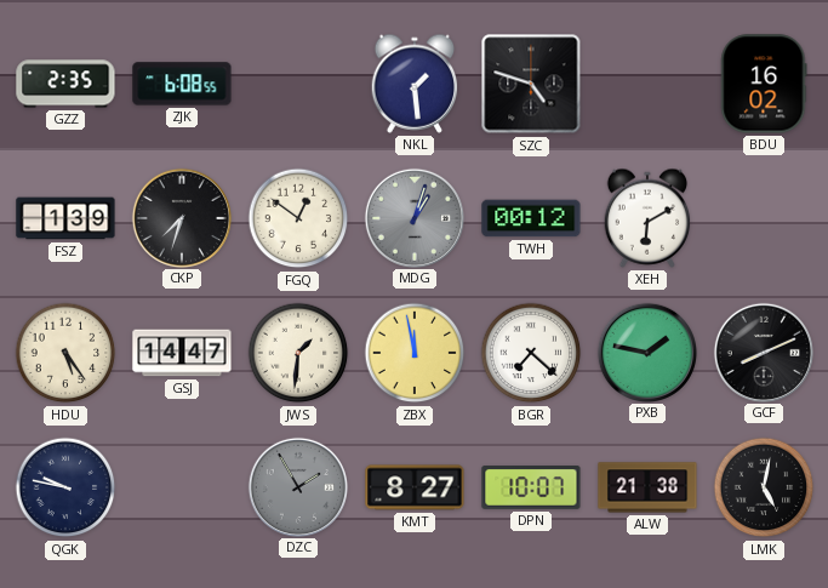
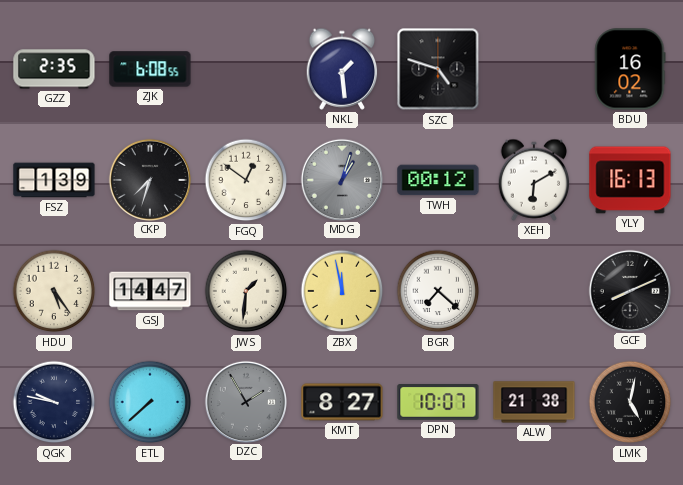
YLY: none -> 16:13 (630, 180)
PXB: 1:47 -> none (646, 352)
ETL: none -> 7:38 (150, 402)
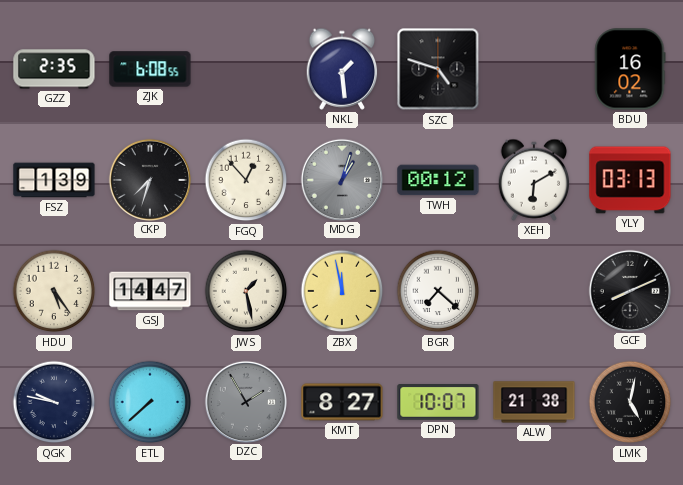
FGQ: 12:51 -> 12:53 (246, 180)
YLY: 16:13 -> 03:13 (630, 180)
JWS: 1:31 -> 1:28 (246, 291)
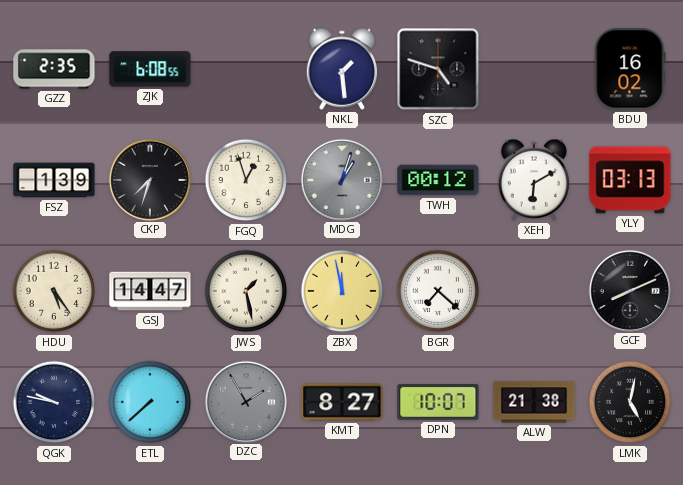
FGQ: 12:53 -> 12:57 (246, 180)
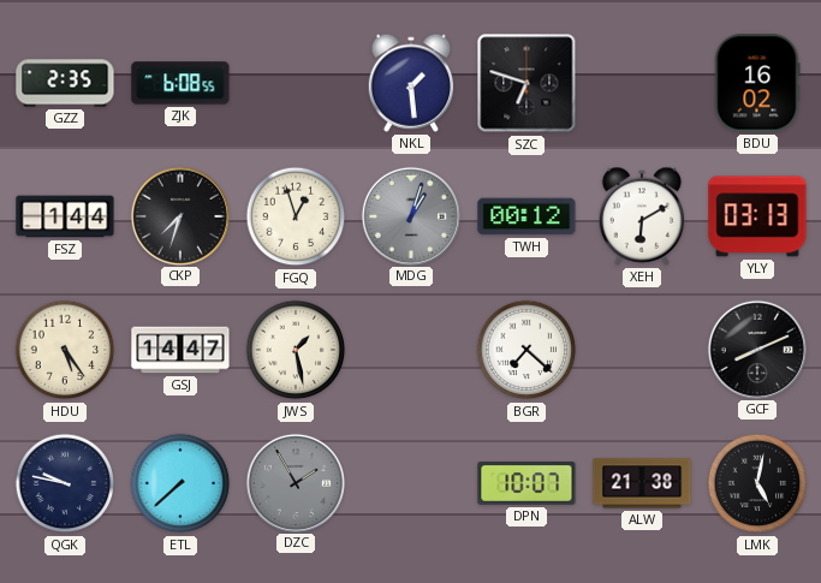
SZC: 4:48 -> 6:48 (526, 83)
FSZ: 1:39 -> 1:44 (65, 216)
ZBX: 11:58 -> none (342, 291)
KMT: 8:27 -> none (342, 402)
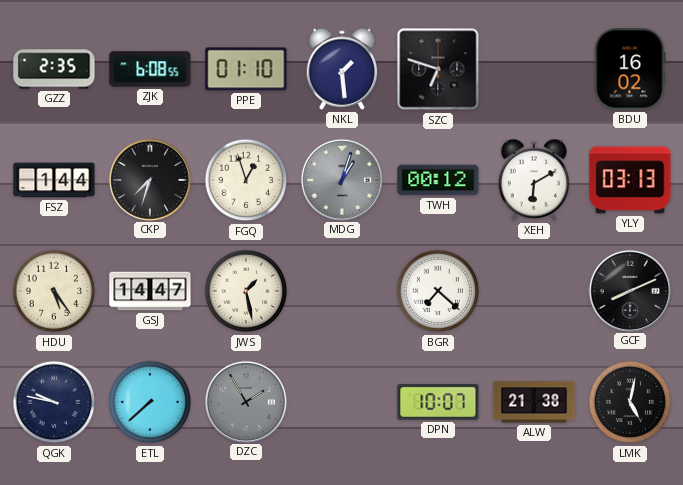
PPE: none -> 01:10 (246, 69)
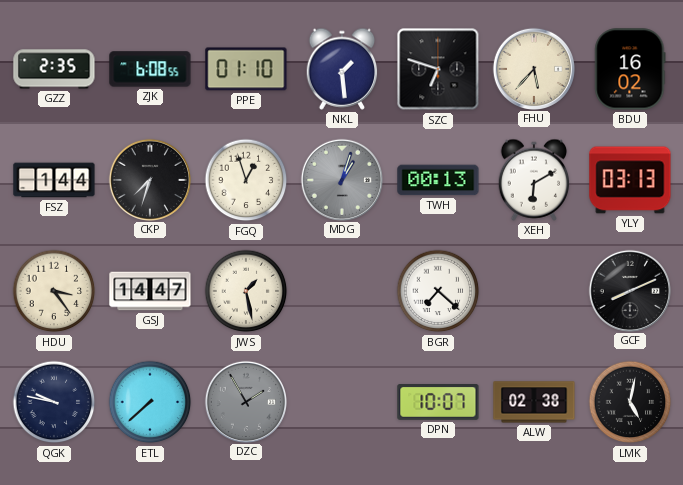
FHU: none -> 5:37 (533, 68)
TWH: 00:12 -> 00:13 (438, 180)
HDU: 5:24 -> 3:24 (54, 291)
ALW: 21:38 -> 02:38 (534, 402)
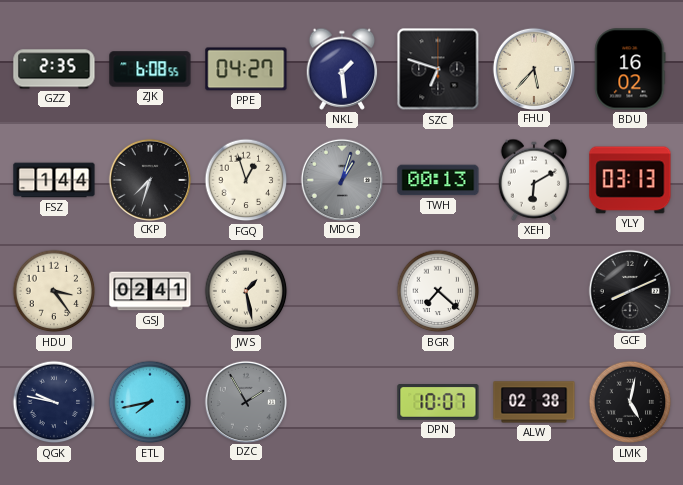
PPE: 01:10 -> 04:27 (246, 69)
GSJ: 14:47 -> 02:41 (150, 291)
ETL: 7:38 -> 7:43 (150, 402)
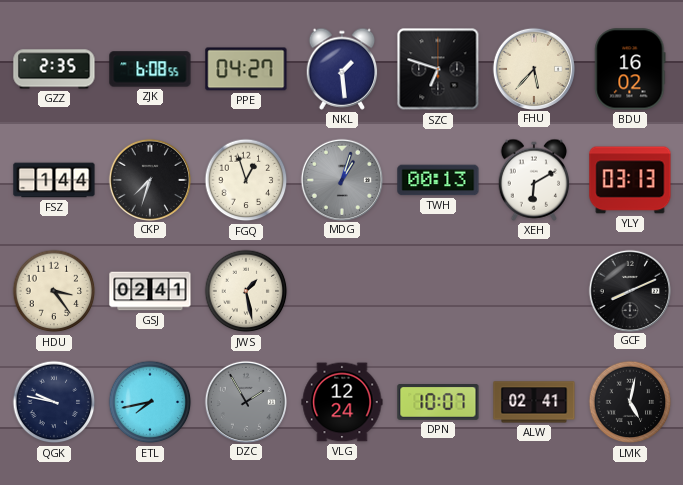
BGR: 7:22 -> none (438, 291)
VLG: none -> 12:24 (342, 402)
ALW: 02:38 -> 02:41 (534, 402)
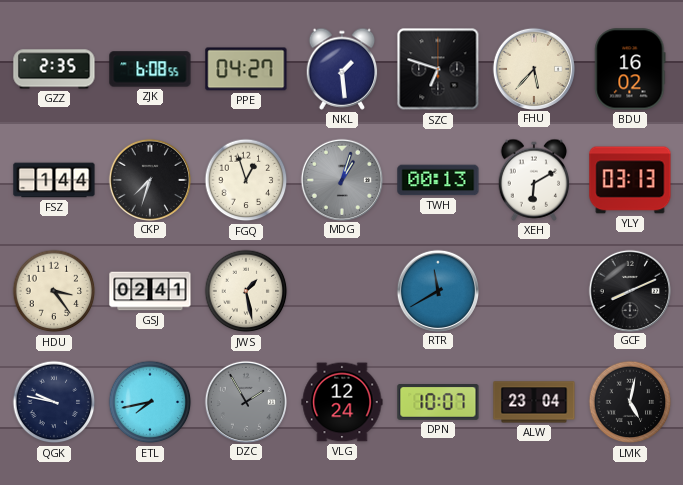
RTR: none -> 11:40 (437, 290)
ALW: 02:41 -> 23:04 (534, 402)
